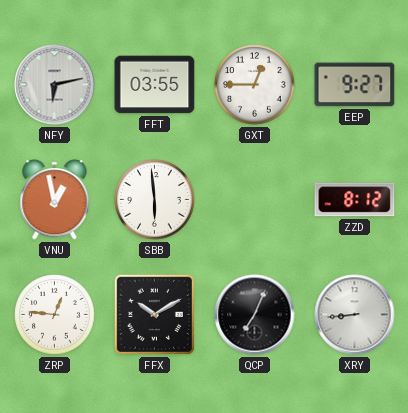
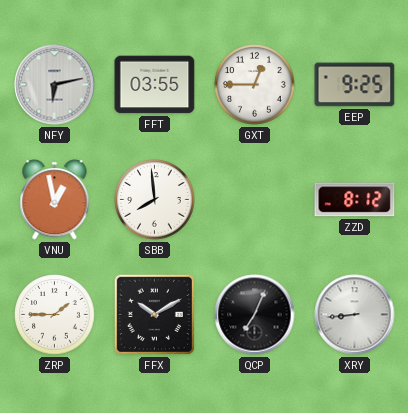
EEP: 9:27 -> 9:25 (355, 85)
SBB: 5:59 -> 7:59 (155, 200)
ZRP: 12:46 -> 1:45 (55, 315)
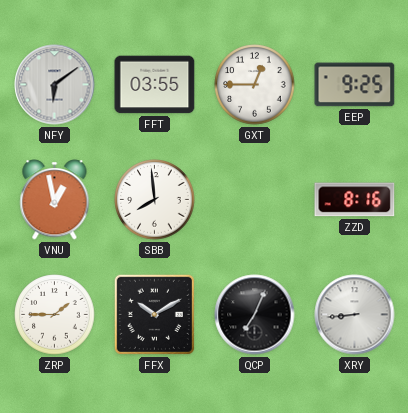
NFY: 6:13 -> 6:09 (55, 85)
ZZD: 8:12 -> 8:16 (355, 200)
